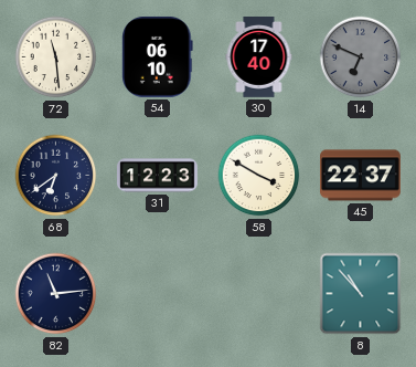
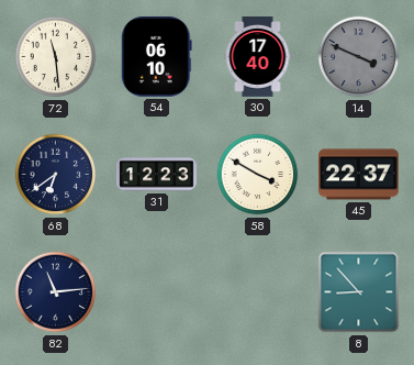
14: 6:49 -> 3:49 (359, 57)
8: 10:53 -> 8:53 (359, 292)
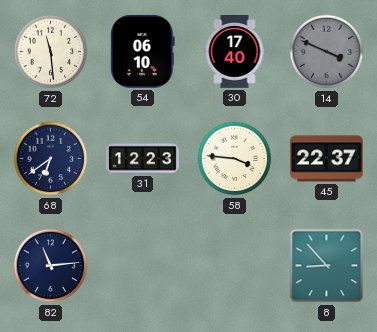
58: 3:50 -> 3:46 (235, 159)
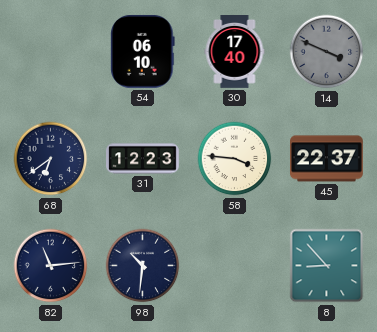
72: 11:29 -> none (51, 52)
98: none -> 10:31 (143, 266)
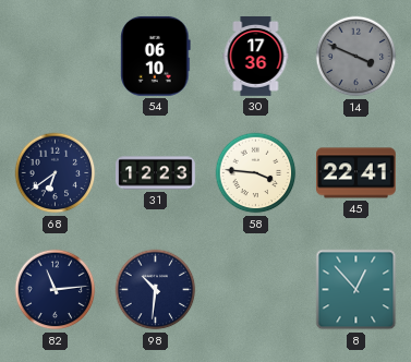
30: 17:40 -> 17:36 (256, 57)
45: 22:37 -> 22:41 (356, 173)
8: 8:53 -> 12:53 (356, 290)
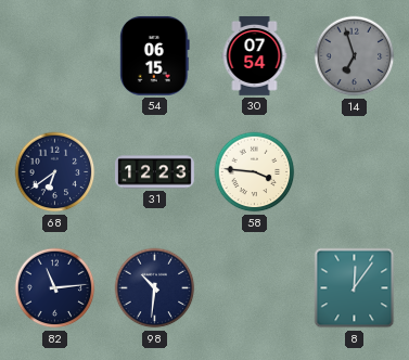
54: 06:10 -> 06:15 (155, 55)
30: 17:36 -> 07:54 (255, 56)
14: 3:49 -> 6:57 (355, 56)
45: 22:41 -> none (356, 173)
8: 12:53 -> 12:06 (355, 288)
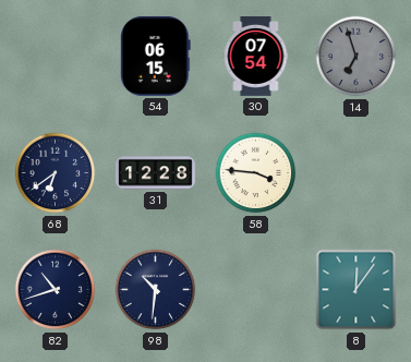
31: 12:23 -> 12:28 (156, 173)
82: 11:14 -> 10:42 (56, 290)
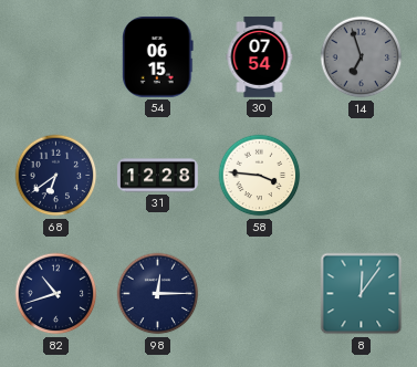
98: 10:31 -> 12:15 (158, 294)
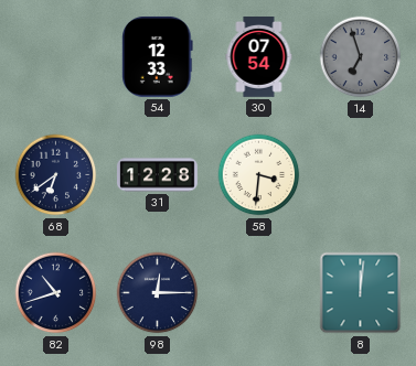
54: 06:15 -> 12:33 (158, 56)
58: 3:46 -> 3:31 (259, 175)
8: 12:06 -> 12:01 (361, 293)
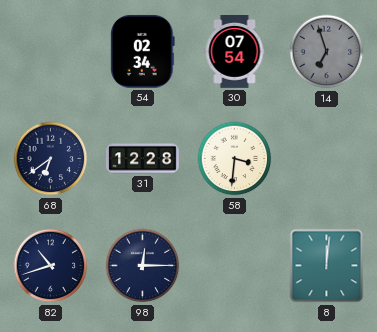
54: 12:33 -> 02:34 (143, 51)
